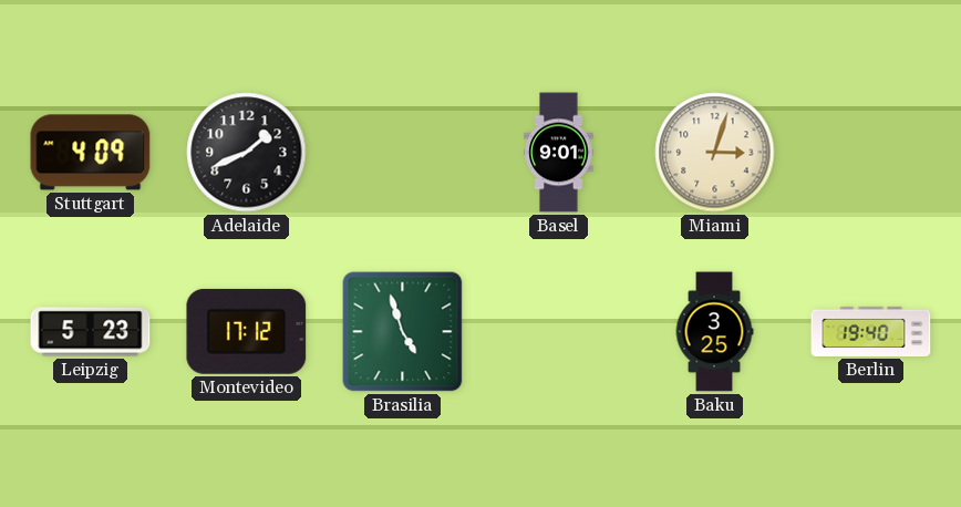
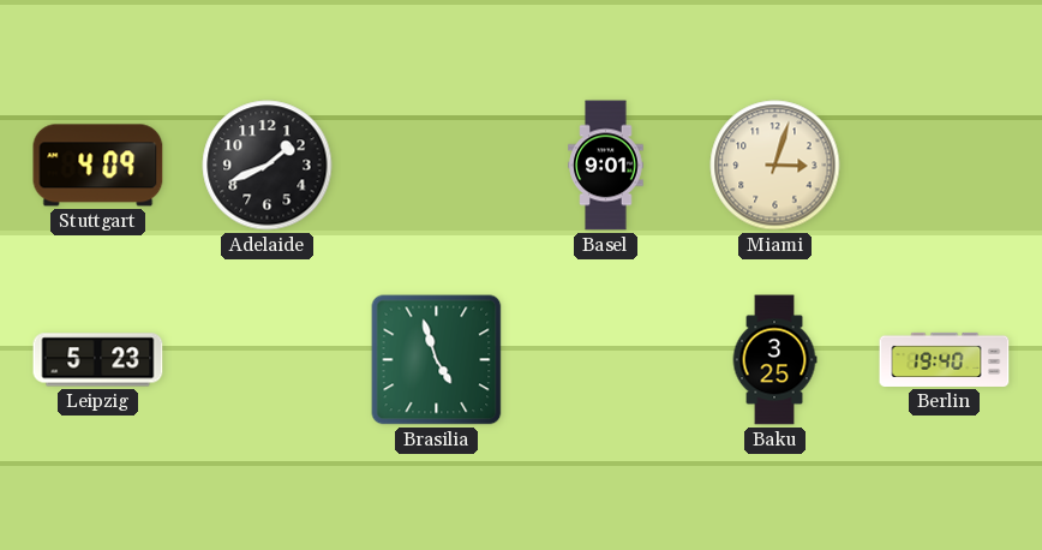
Montevideo: 17:12 -> none (247, 331)
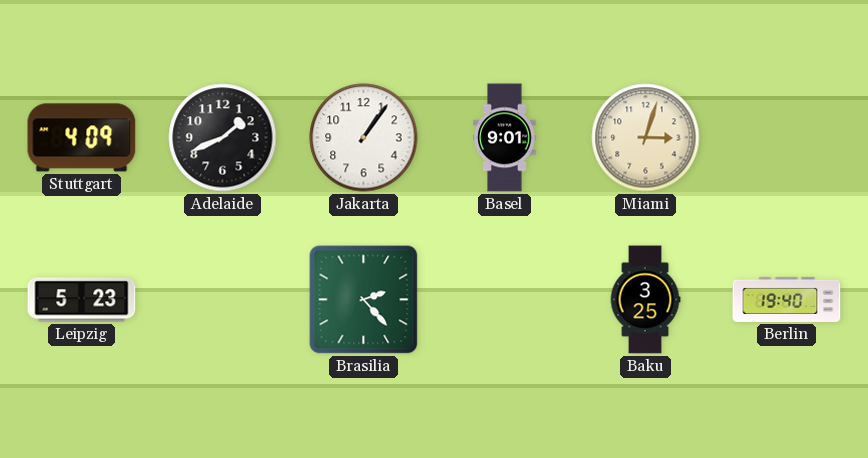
Jakarta: none -> 1:06 (364, 138)
Brasilia: 4:57 -> 2:23 (364, 300)
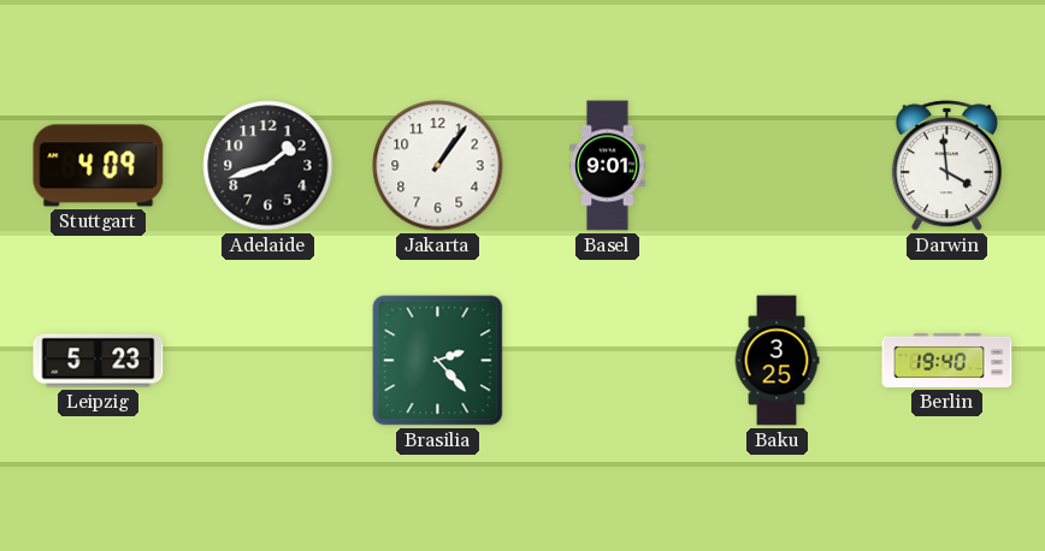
Adelaide: 1:41 -> 1:42 (268, 166)
Miami: 3:03 -> none (646, 138)
Darwin: none -> 3:59 (946, 166)
